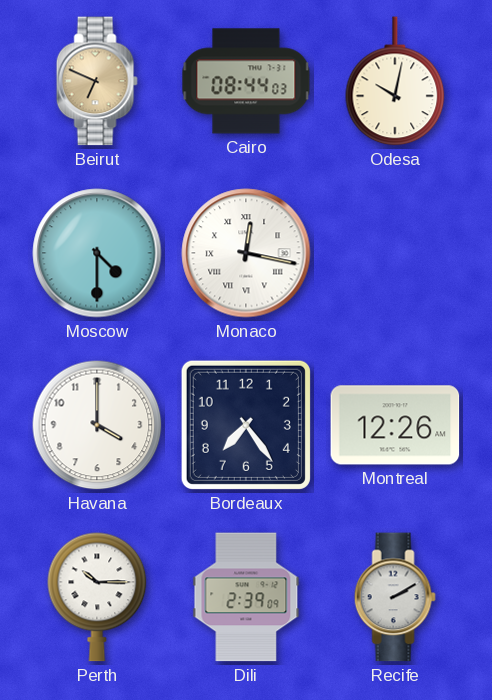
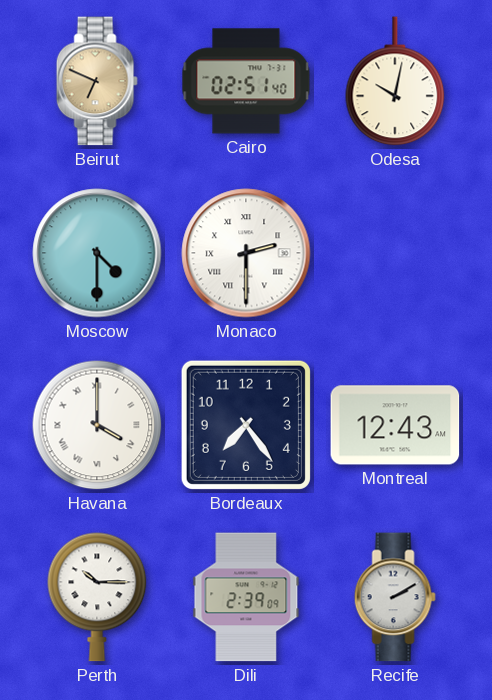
Cairo: 08:44 -> 02:51 (246, 81)
Monaco: 12:17 -> 2:30 (246, 253)
Havana numerals: Arabic -> Roman (97, 425)
Montreal: 12:26 -> 12:43 (395, 425)
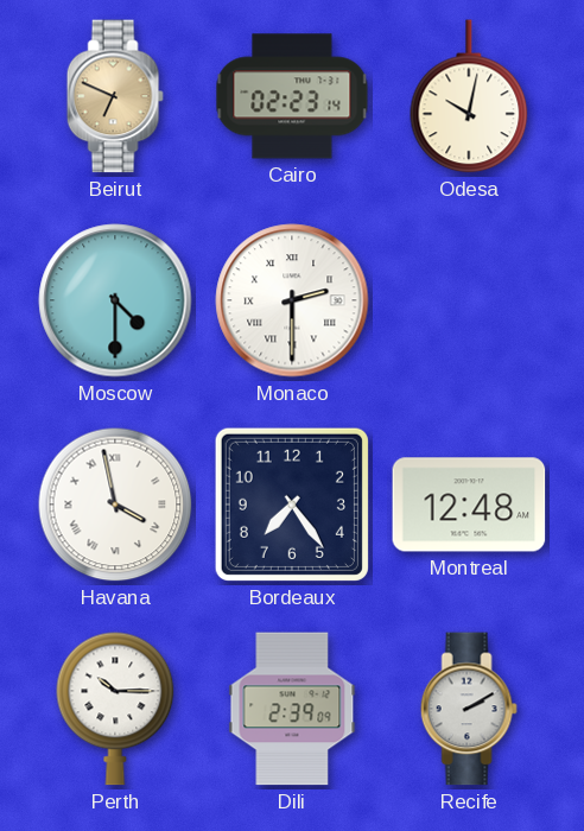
Cairo: 02:51 -> 02:23 (292, 96)
Havana: 4:00 -> 3:58 (115, 505)
Montreal: 12:43 -> 12:48 (469, 505)
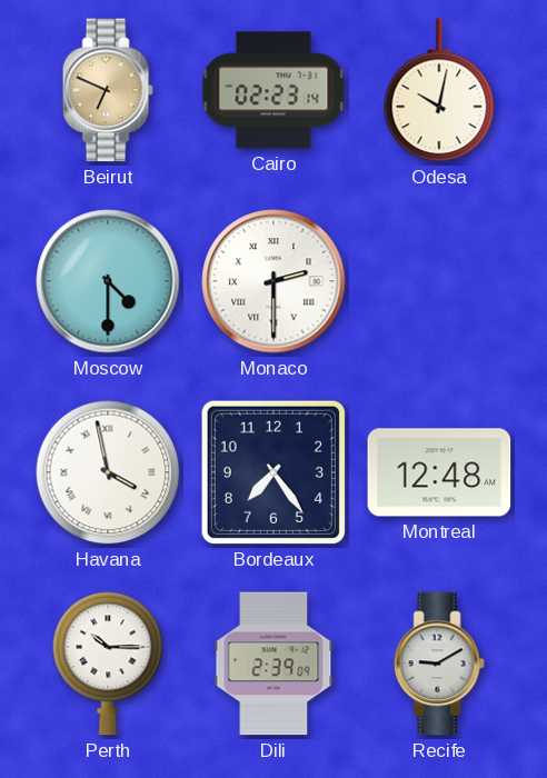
Recife: 2:10 -> 9:10 (439, 664)
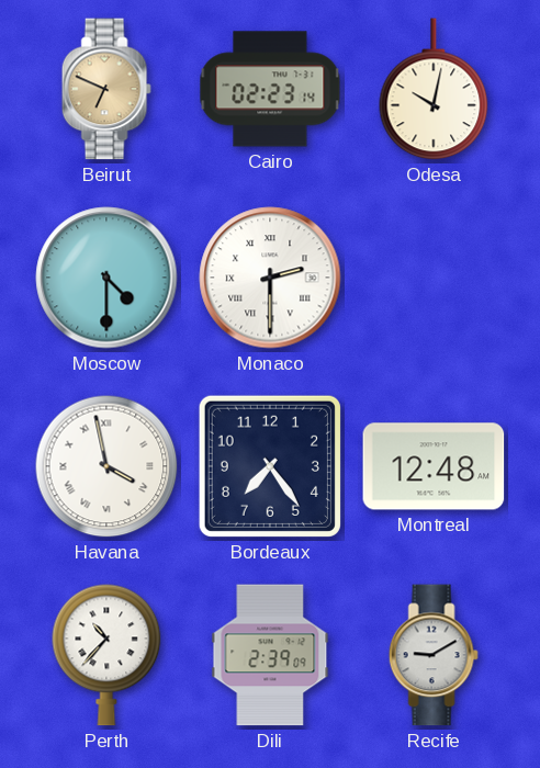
Perth: 10:15 -> 10:37 (106, 655)
